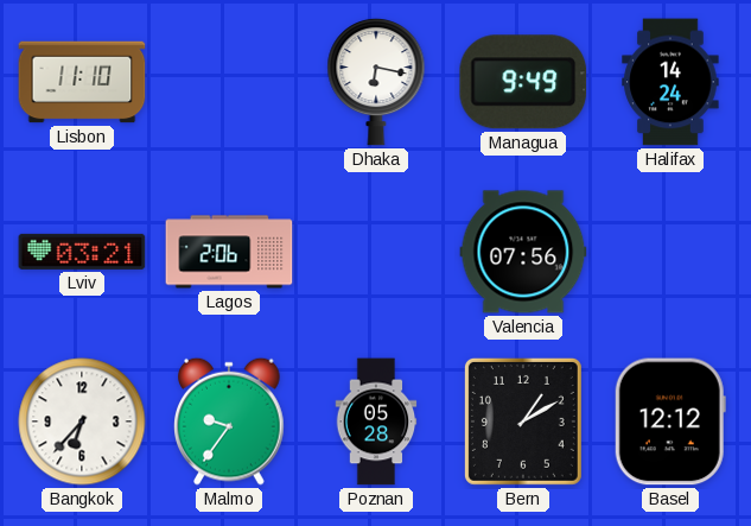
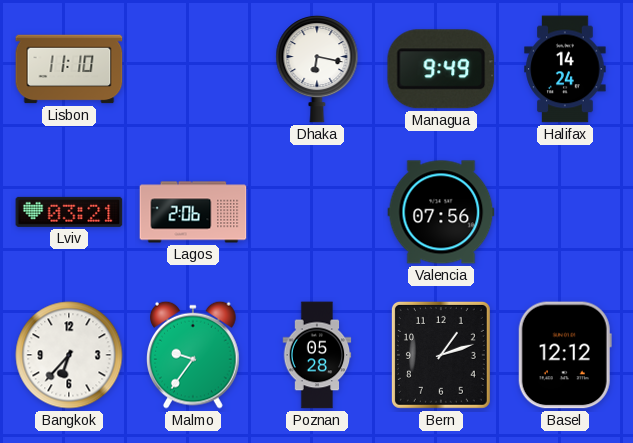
Bern: 1:10 -> 1:12 (441, 355)
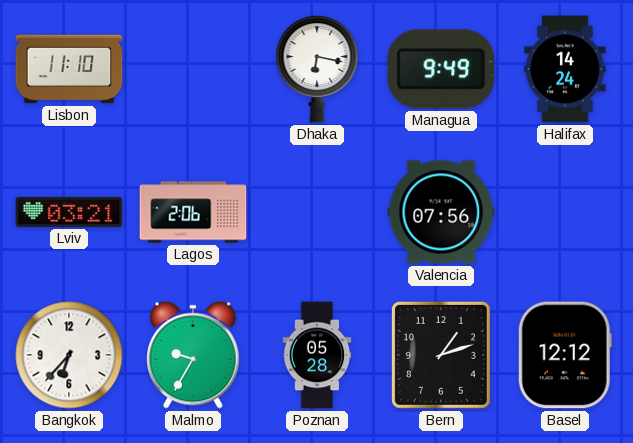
Malmo: 9:36 -> 9:35 (194, 355)
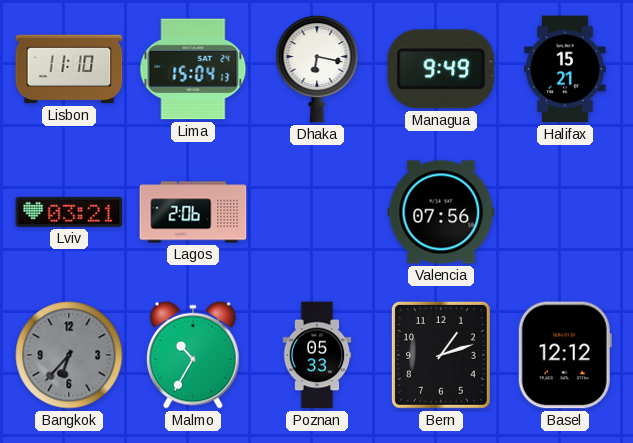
Lima: none -> 15:04 (193, 69)
Halifax: 14:24 -> 15:21 (565, 69)
Bangkok dial: white -> grey (69, 355)
Malmo: 9:35 -> 10:35 (194, 355)
Poznan: 05:28 -> 05:33 (317, 355)
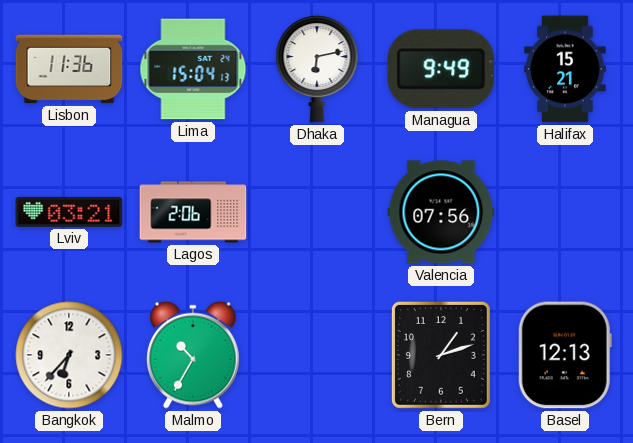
Lisbon: 11:10 -> 11:36 (69, 69)
Dhaka: 6:17 -> 6:13 (317, 69)
Bangkok dial: grey -> white (69, 355)
Poznan: 05:33 -> none (317, 355)
Basel: 12:12 -> 12:13 (565, 355)
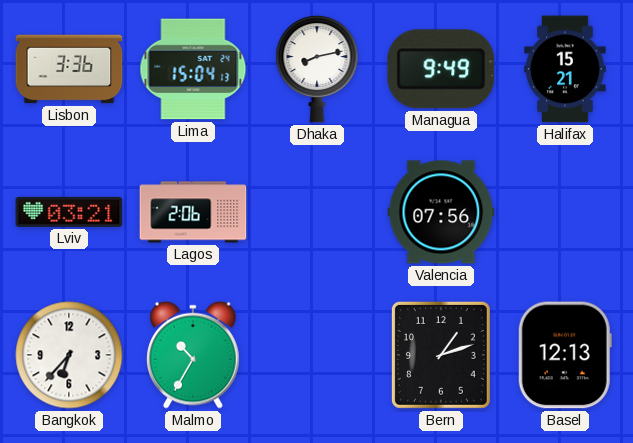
Lisbon: 11:36 -> 3:36 (69, 69)
Dhaka: 6:13 -> 8:13 (317, 69)
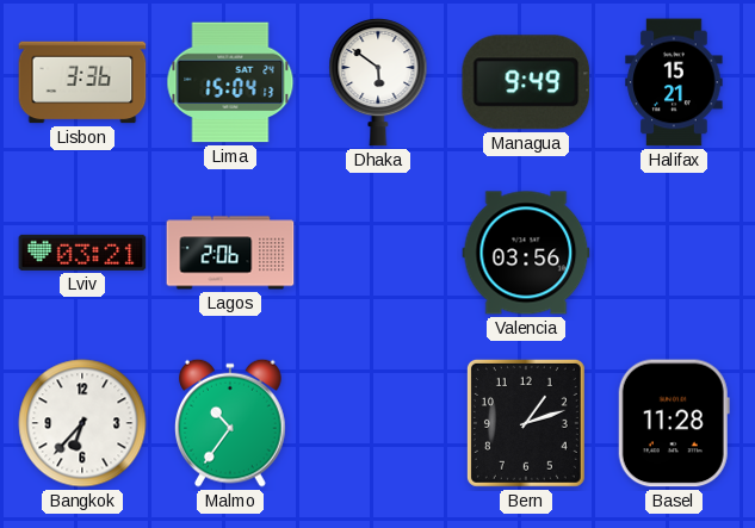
Dhaka: 8:13 -> 5:51 (378, 82)
Valencia: 07:56 -> 03:56 (526, 253)
Malmo: 10:35 -> 10:36 (231, 423)
Basel: 12:13 -> 11:28 (674, 423)
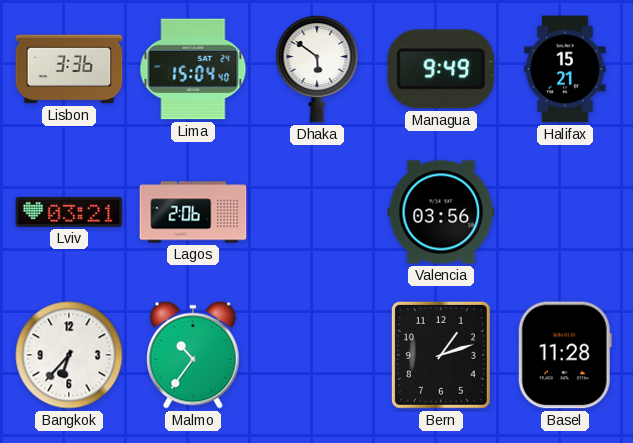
Lima: 15:04:13 -> 15:04:40 (193, 69)
